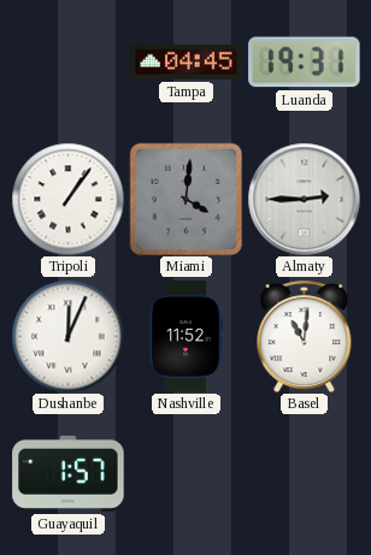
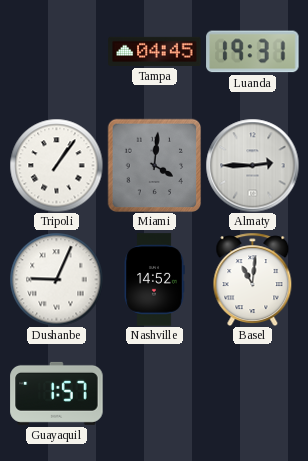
Dushanbe: 12:04 -> 9:04 (56, 279)
Nashville: 11:52 -> 14:52 (154, 280)
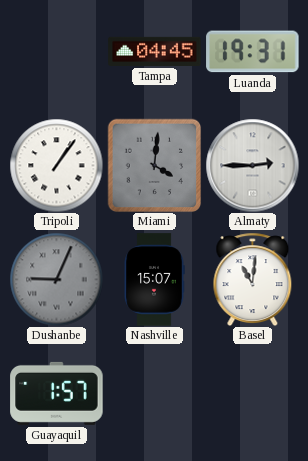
Dushanbe dial: white -> grey (56, 279)
Nashville: 14:52 -> 15:07 (154, 280)
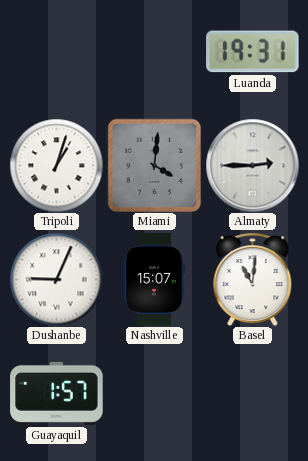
Tampa: 04:45 -> none (155, 51)
Tripoli: 1:06 -> 1:03 (56, 165)
Dushanbe dial: grey -> white (56, 279)
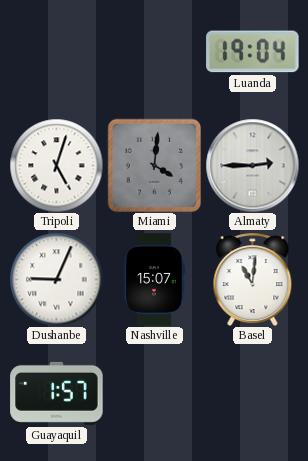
Luanda: 19:31 -> 19:04 (253, 52)
Tripoli: 1:03 -> 5:03 (56, 165)
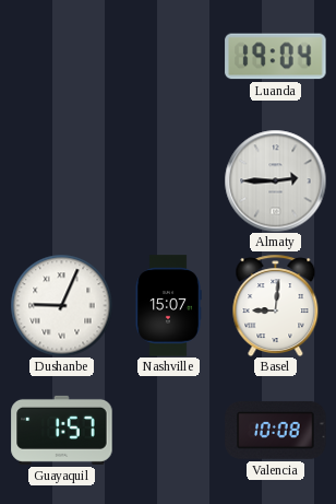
Tripoli: 5:03 -> none (56, 165)
Miami: 4:01 -> none (154, 165)
Basel: 11:01 -> 9:01 (276, 305)
Valencia: none -> 10:08 (276, 430)
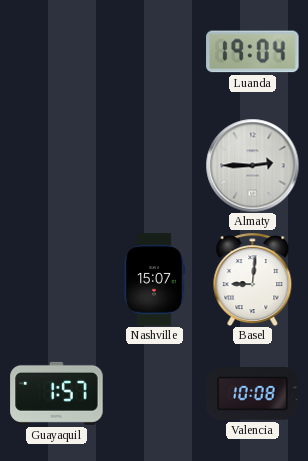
Dushanbe: 9:04 -> none (61, 305)
